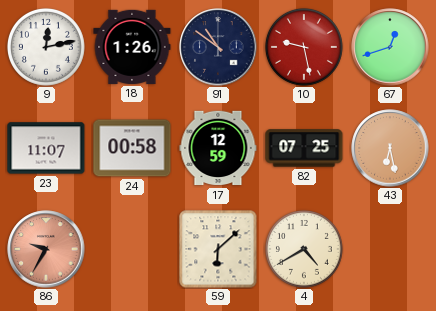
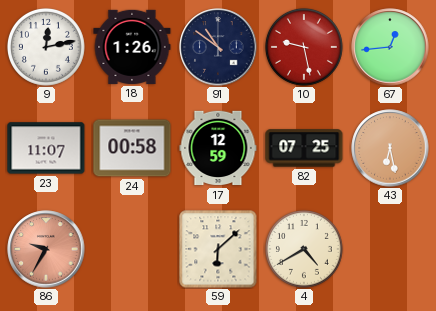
67: 12:42 -> 12:44 (390, 47)
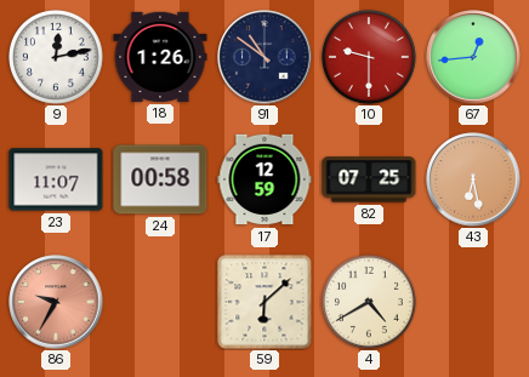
10: 9:28 -> 9:30 (369, 57)
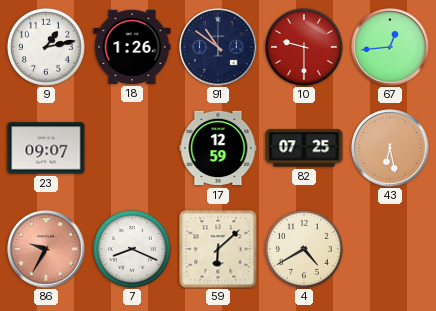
9: 12:13 -> 1:13 (46, 47)
23: 11:07 -> 09:07 (46, 148)
24: 00:58 -> none (160, 179)
7: none -> 8:19 (132, 249)
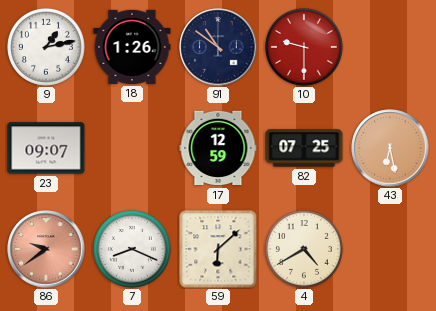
67: 12:44 -> none (390, 47)
86: 9:35 -> 9:39 (46, 249)
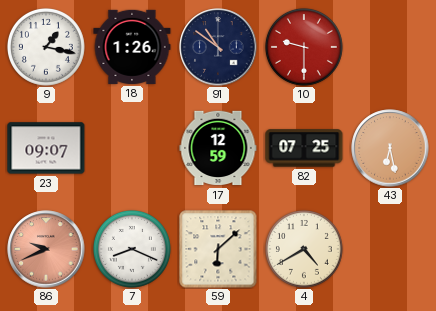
9: 1:13 -> 1:17 (46, 47)
86: 9:39 -> 9:41 (46, 249)
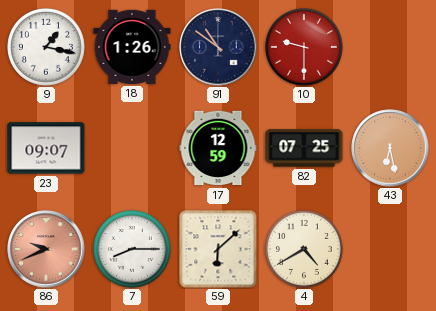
7: 8:19 -> 8:15 (132, 249)
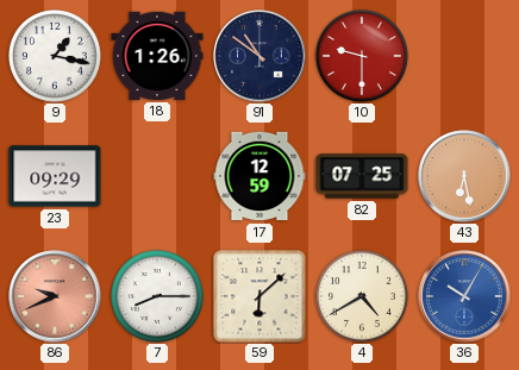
23: 09:07 -> 09:29 (55, 176)
36: none -> 10:05 (464, 296)
